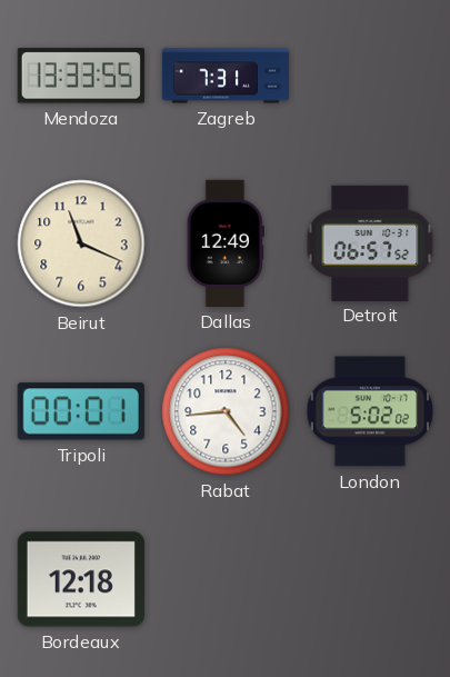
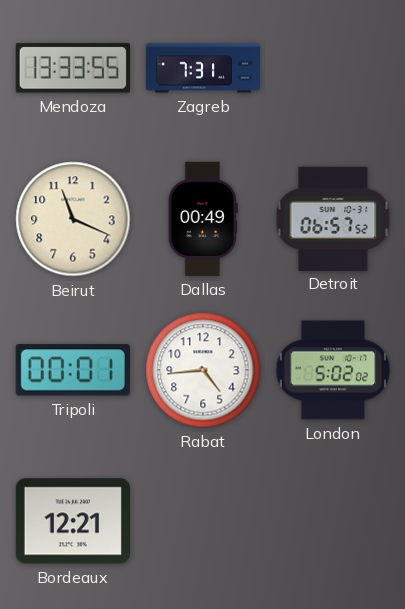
Dallas: 12:49 -> 00:49 (203, 219)
Bordeaux: 12:18 -> 12:21 (73, 521)
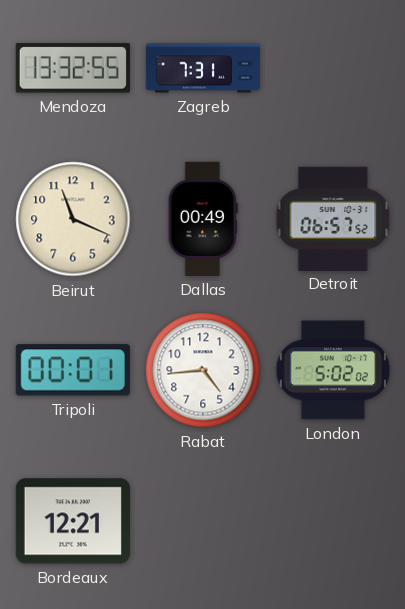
Mendoza: 13:33 -> 13:32 (73, 68)
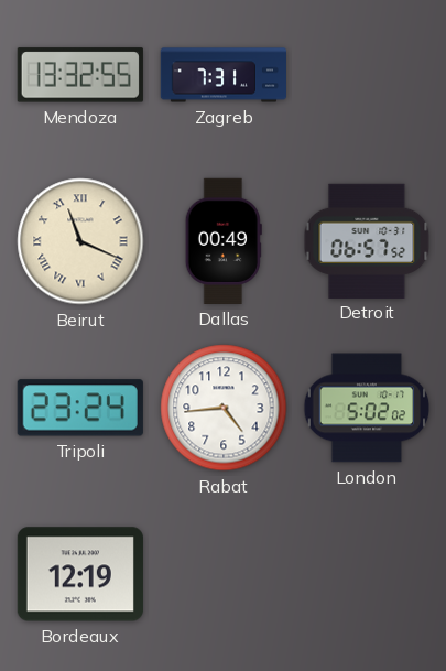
Beirut numerals: Arabic -> Roman (80, 241)
Tripoli: 00:01 -> 23:24 (80, 408)
Bordeaux: 12:21 -> 12:19 (80, 574)
